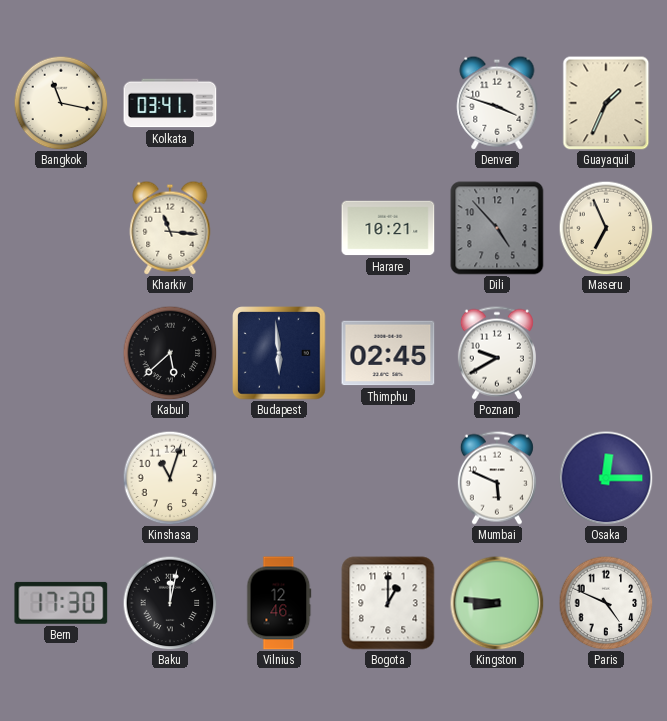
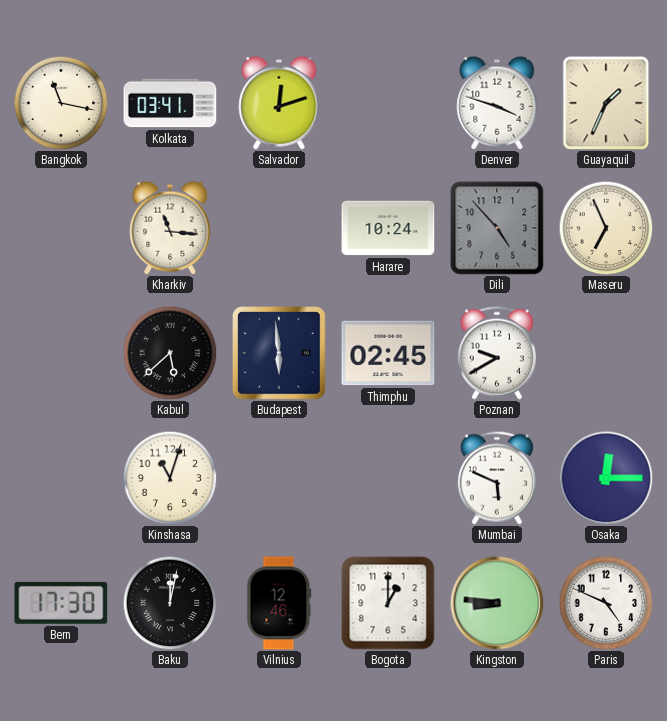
Salvador: none -> 12:12 (279, 103)
Harare: 10:21 -> 10:24 (388, 228)
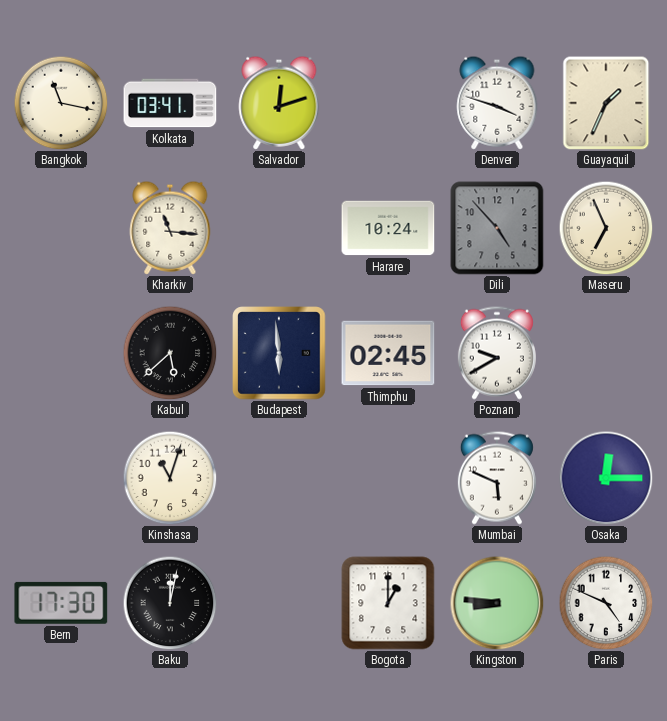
Vilnius: 12:46 -> none (279, 603)
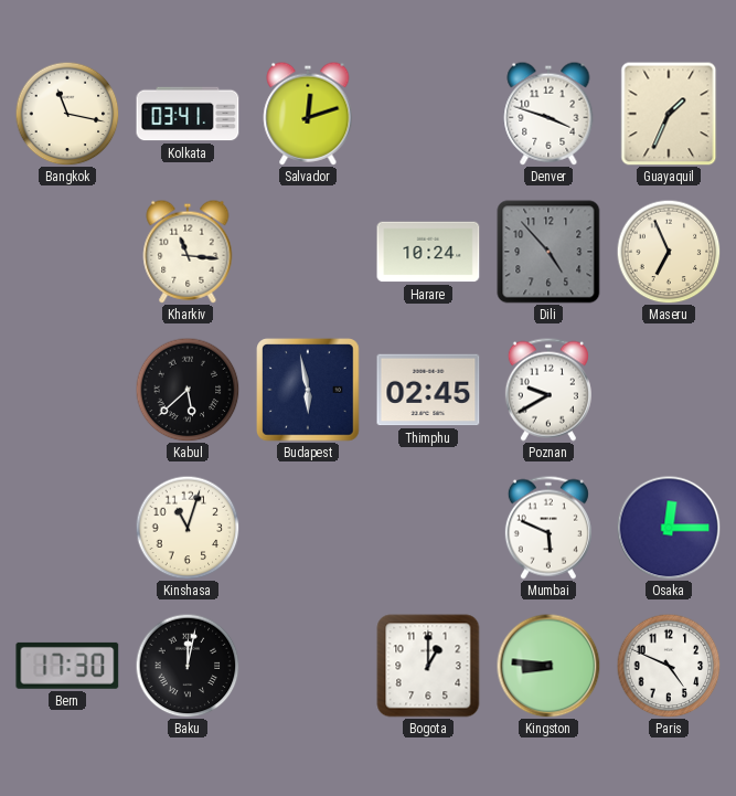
Budapest: 5:59 -> 5:58 (308, 390)
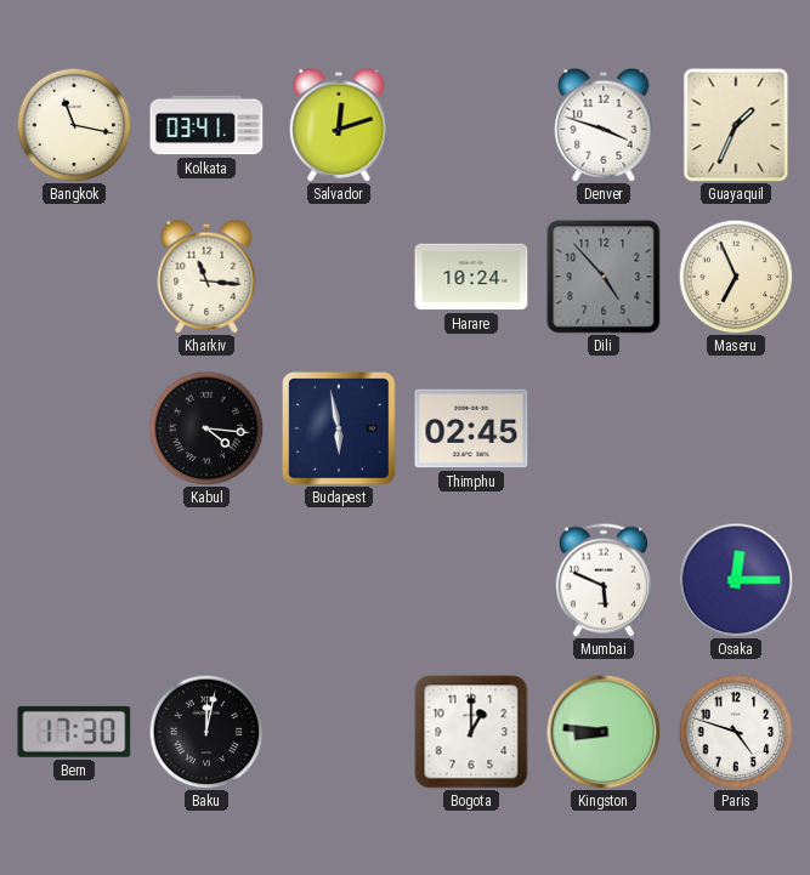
Kabul: 5:38 -> 4:16 (206, 428)
Poznan: 9:40 -> none (548, 390)
Kinshasa: 11:03 -> none (188, 528)
Paris: 4:49 -> 4:48 (736, 732)
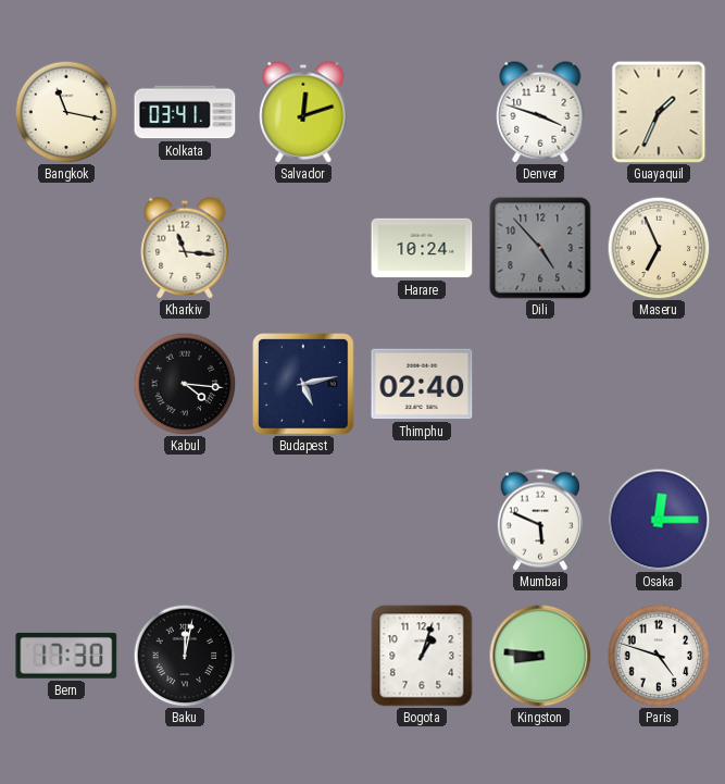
Budapest: 5:58 -> 5:13 (303, 384)
Thimphu: 02:45 -> 02:40 (422, 384)
Bogota: 1:00 -> 1:03 (422, 656)
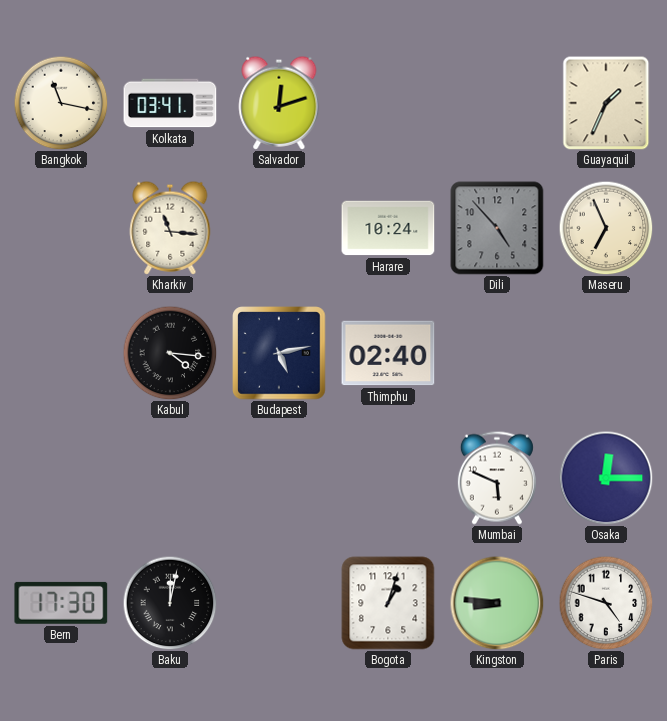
Denver: 3:48 -> none (540, 112)
